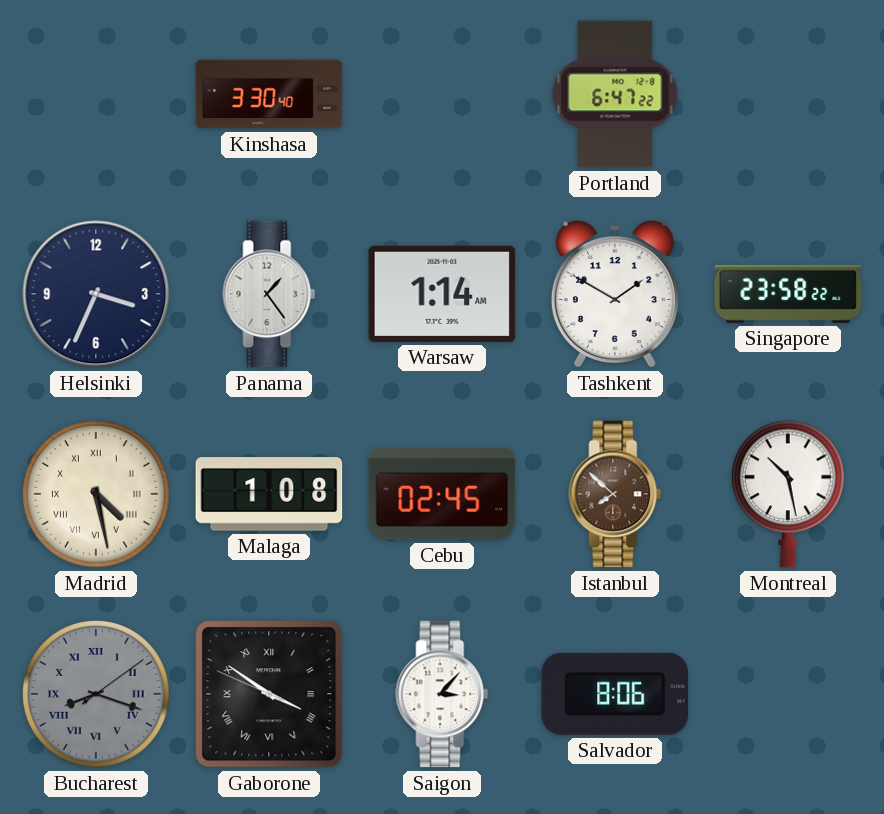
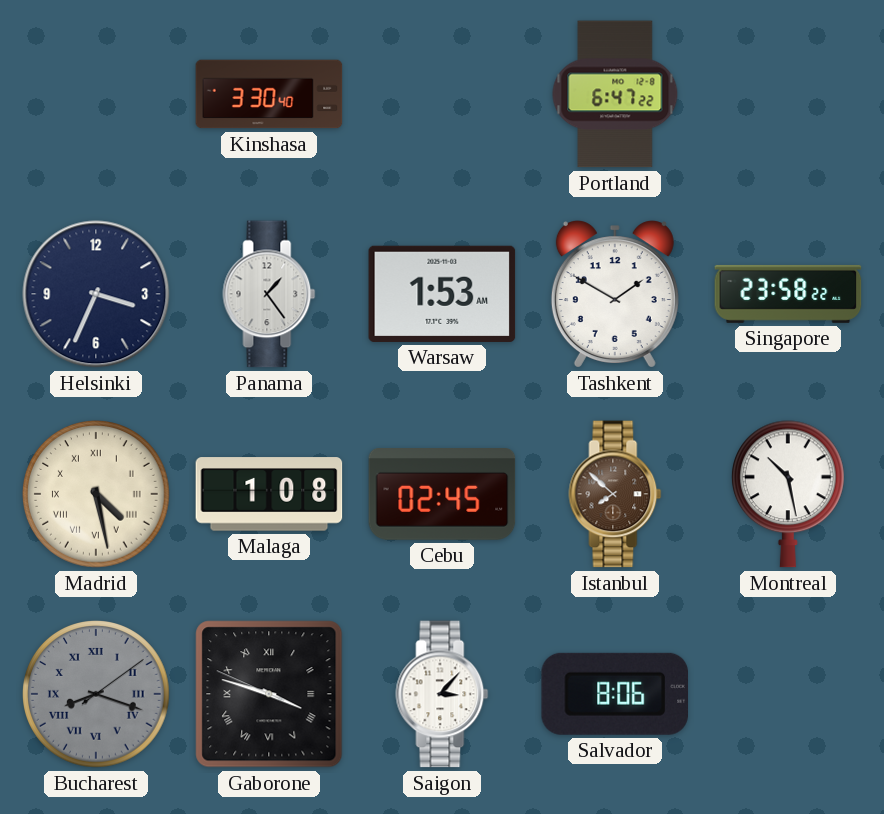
Warsaw: 1:14 -> 1:53 (442, 294)
Gaborone: 3:50 -> 3:47 (269, 694)
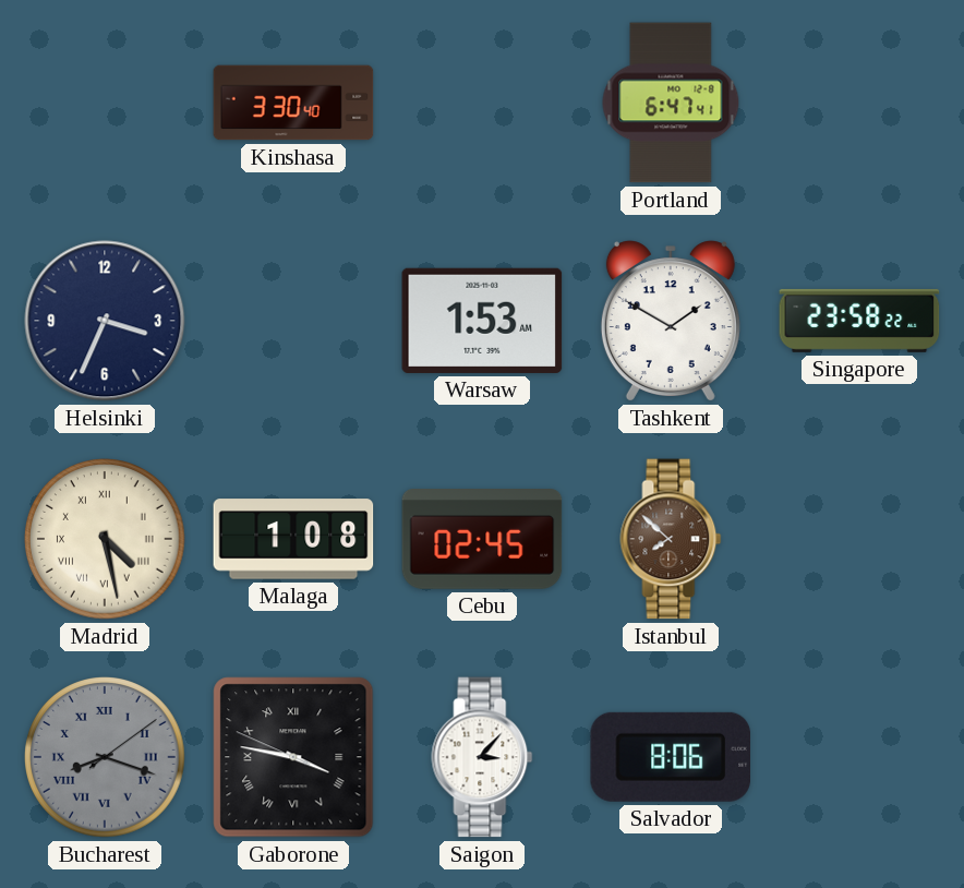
Portland: 6:47:22 -> 6:47:41 (671, 103)
Panama: 1:24 -> none (269, 294)
Montreal: 10:28 -> none (788, 494)
Gaborone: 3:47 -> 3:46 (293, 757)
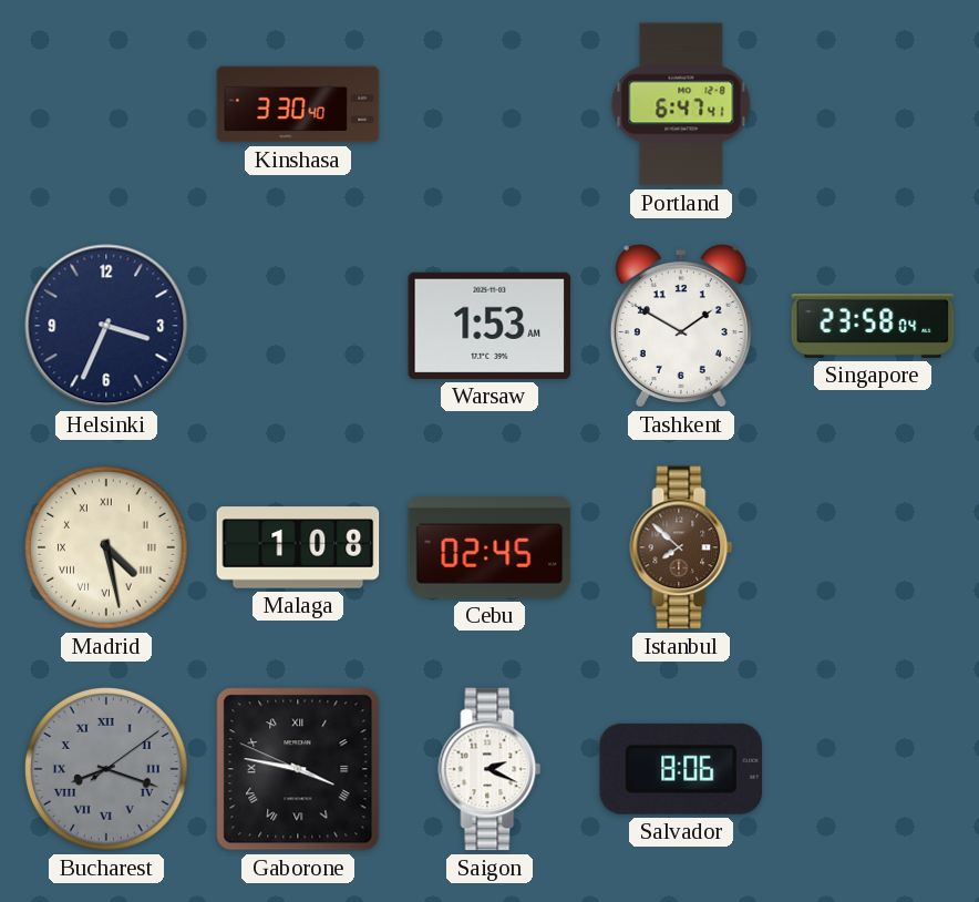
Singapore: 23:58:22 -> 23:58:04 (873, 326)
Saigon: 3:07 -> 2:19 (489, 769)
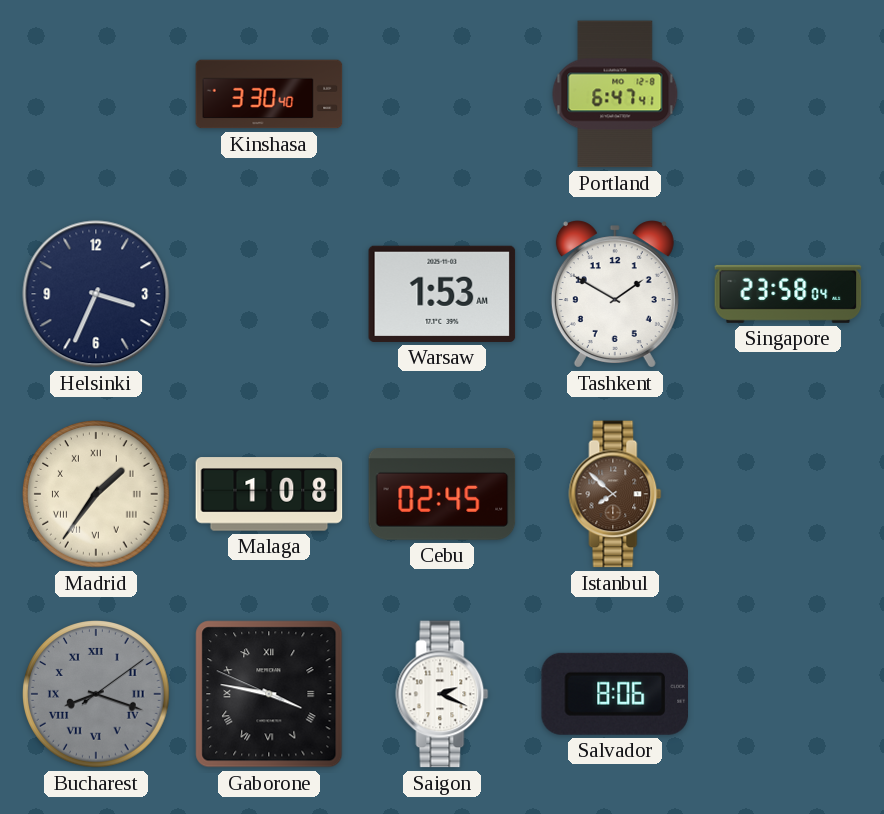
Madrid: 4:28 -> 1:36 (96, 494)
